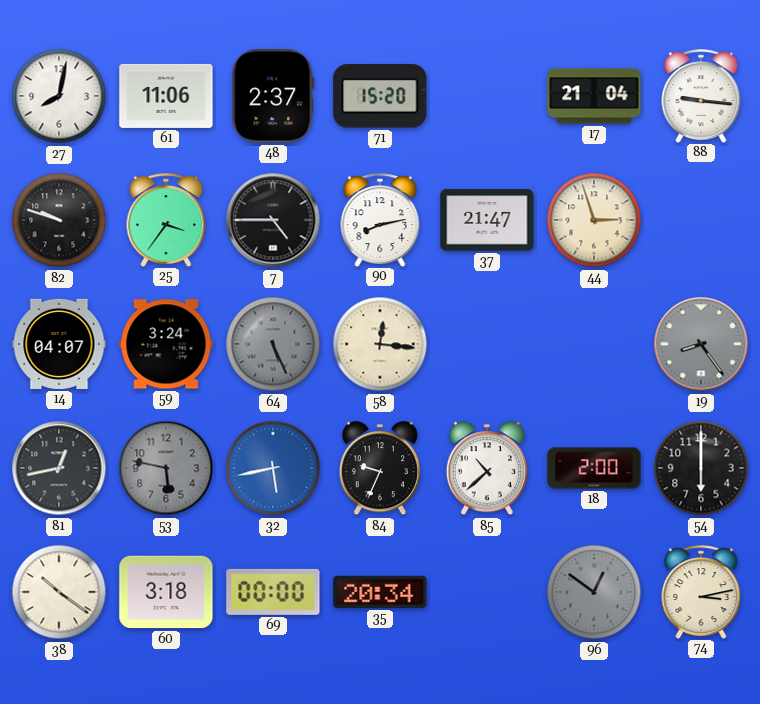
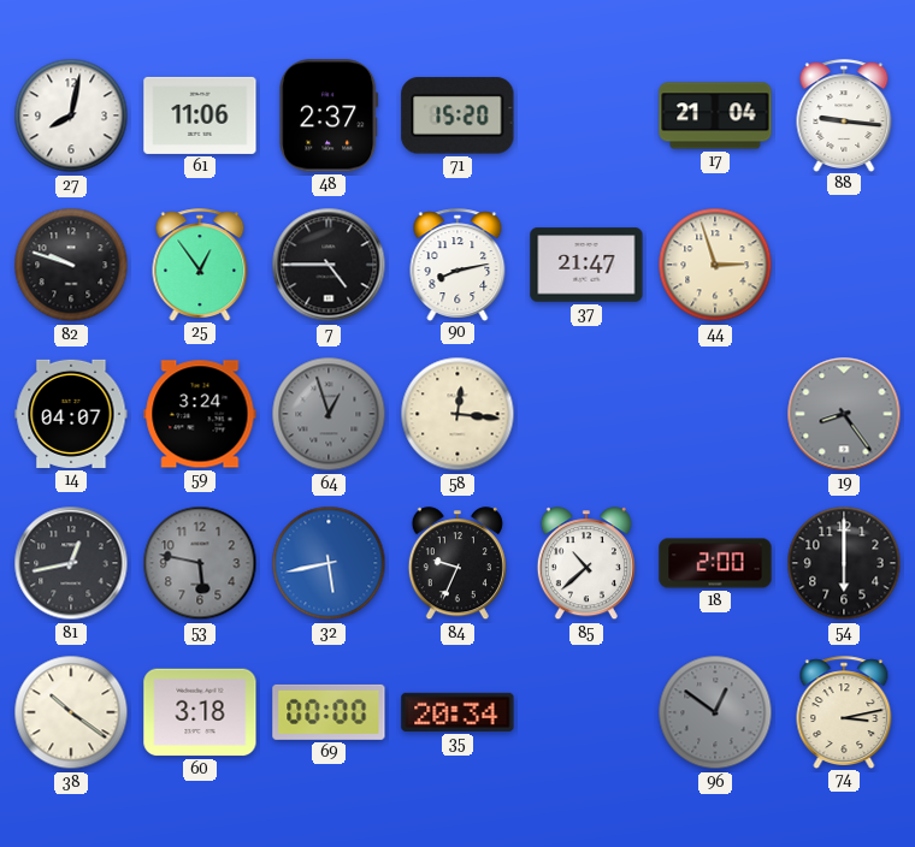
25: 3:36 -> 12:54 (200, 265)
64: 5:26 -> 12:57 (329, 414)
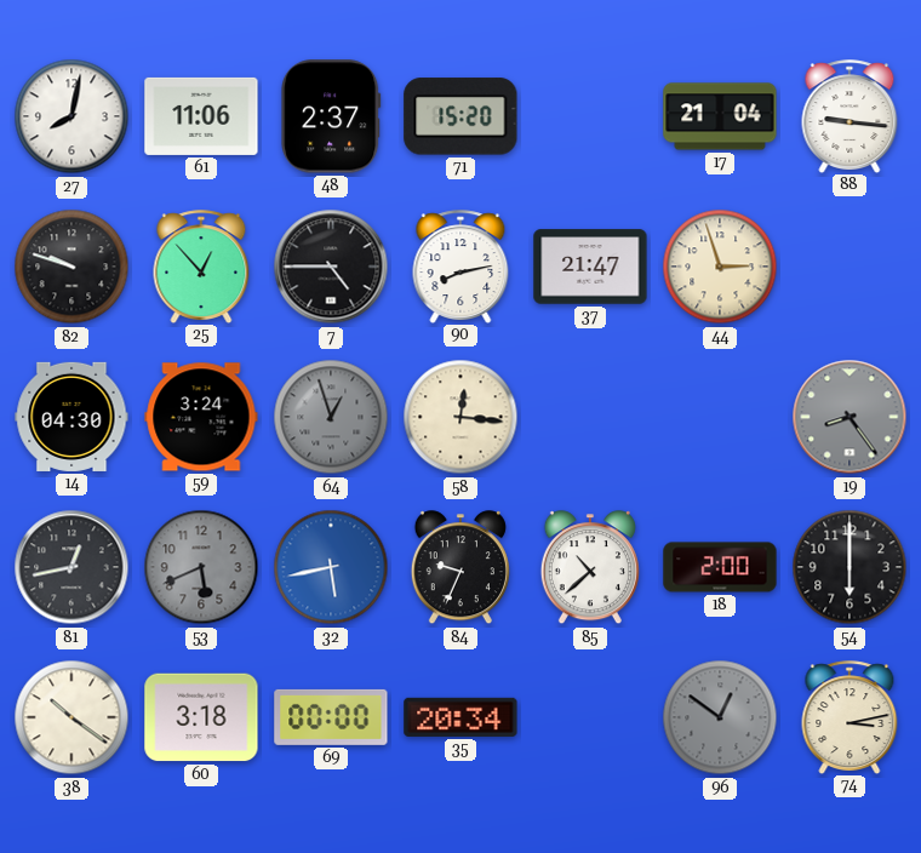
25: 12:54 -> 12:53 (201, 267)
14: 04:07 -> 04:30 (71, 417)
53: 5:47 -> 5:41 (201, 567)
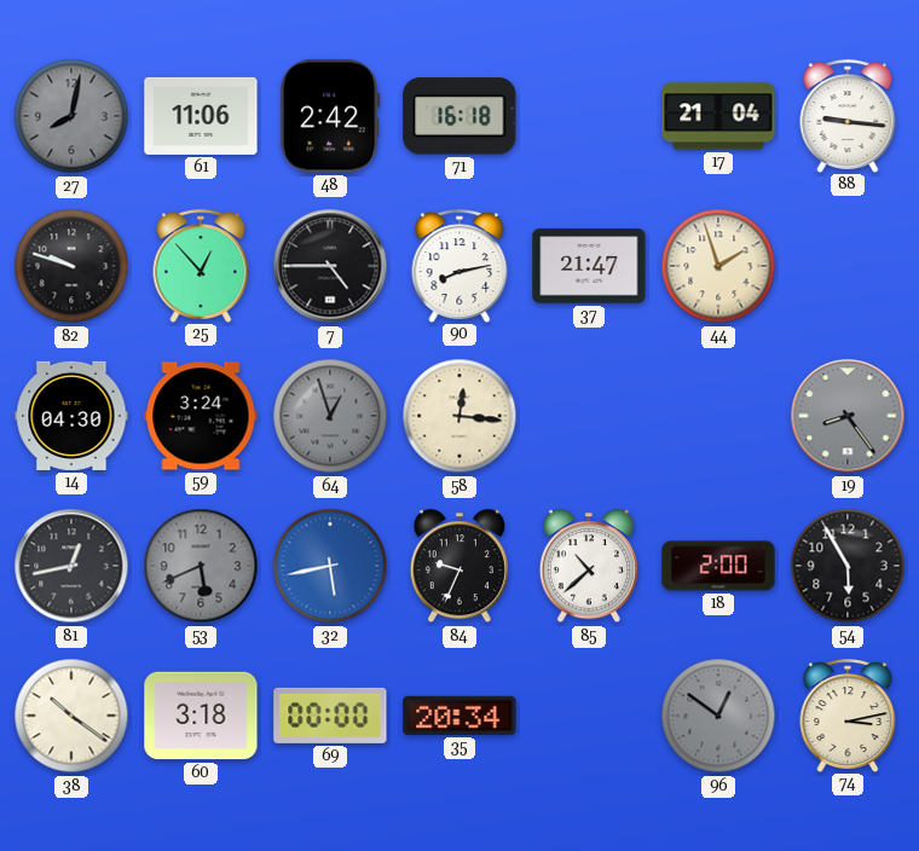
27 dial: white -> grey (71, 116)
48: 2:37 -> 2:42 (330, 116)
71: 15:20 -> 16:18 (459, 116)
44: 2:57 -> 1:57 (718, 266)
54: 6:00 -> 5:55 (848, 566)
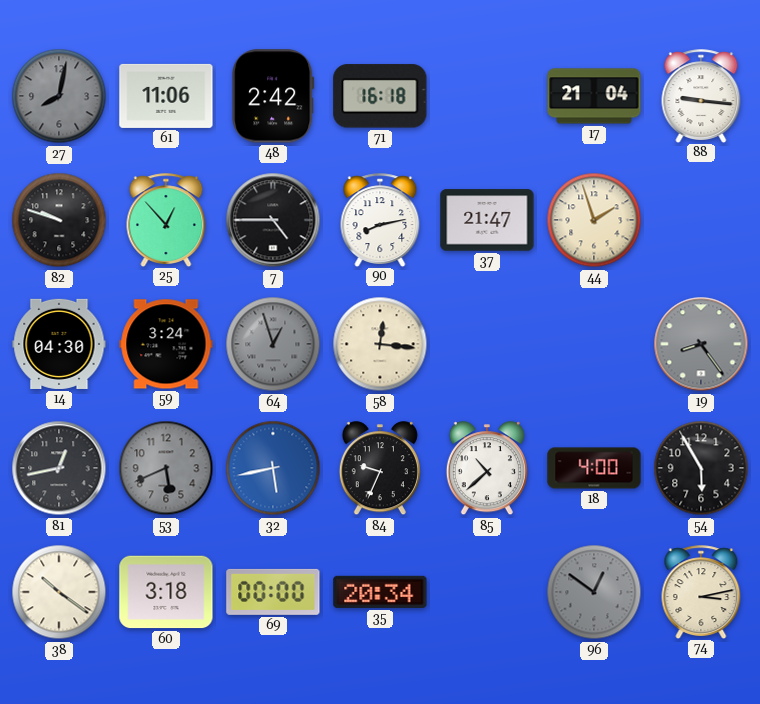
18: 2:00 -> 4:00 (594, 468)
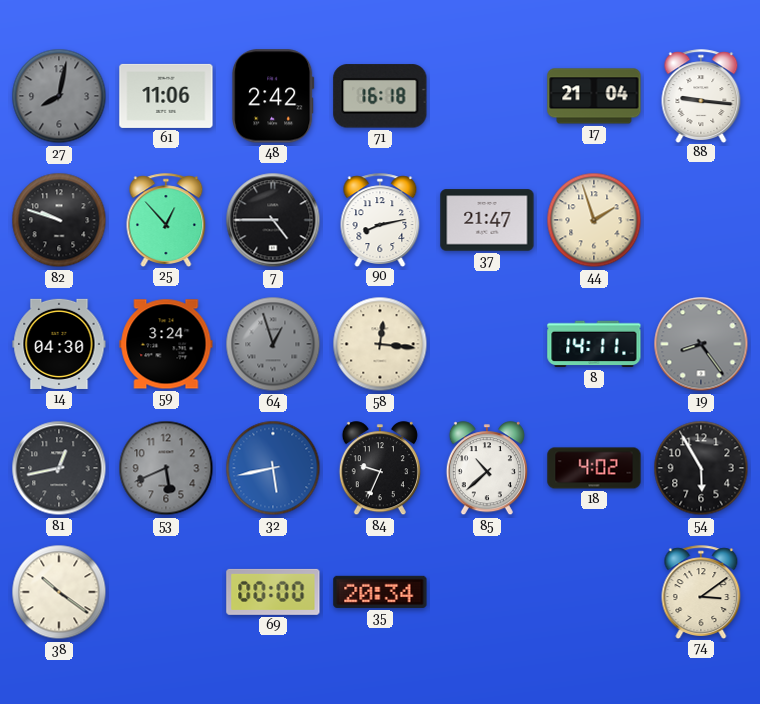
8: none -> 14:11 (594, 344)
18: 4:00 -> 4:02 (594, 468)
60: 3:18 -> none (166, 592)
96: 12:51 -> none (594, 592)
74: 3:13 -> 3:09 (701, 592)
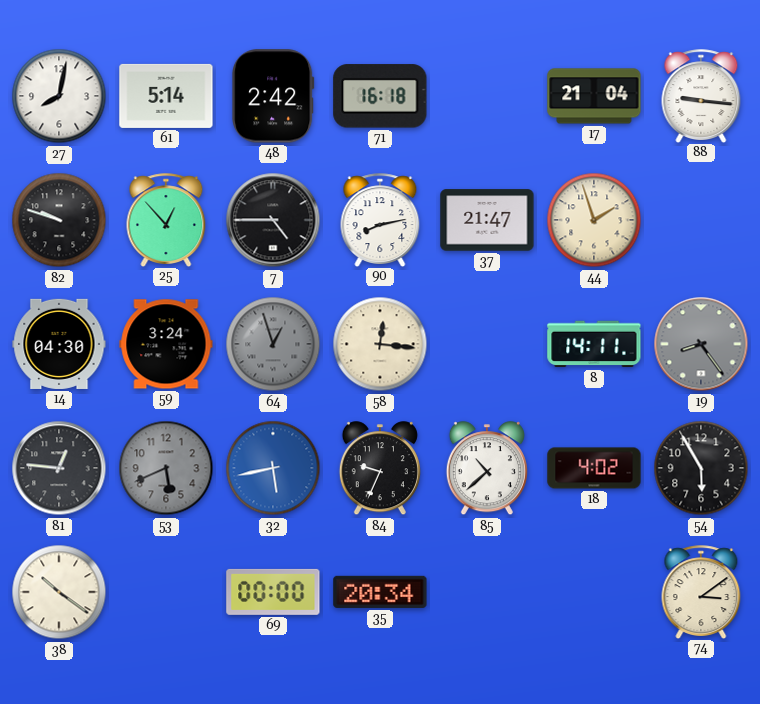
27 dial: grey -> white (59, 96)
61: 11:06 -> 5:14 (166, 96)
81: 12:43 -> 12:46 (59, 468)
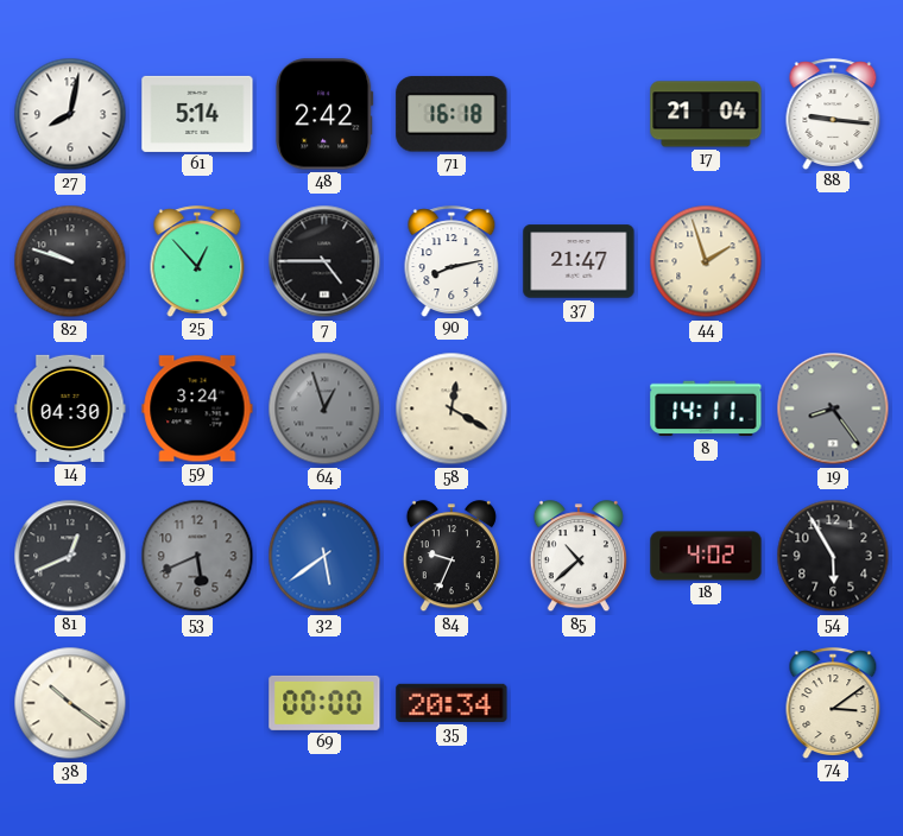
58: 12:16 -> 12:20 (451, 408)
81: 12:46 -> 12:41 (70, 556)
32: 5:43 -> 5:39 (324, 556)
